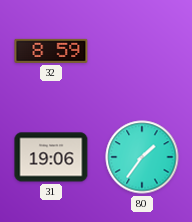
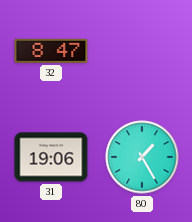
32: 8:59 -> 8:47 (51, 51)
80: 1:36 -> 1:25 (142, 157)
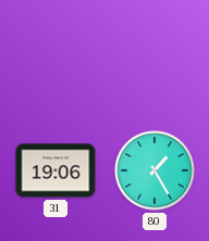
32: 8:47 -> none (51, 51)
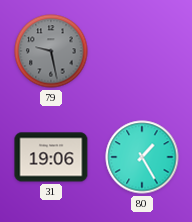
79: none -> 9:28 (51, 51)
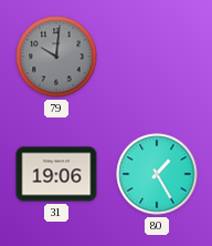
79: 9:28 -> 10:01 (56, 57)
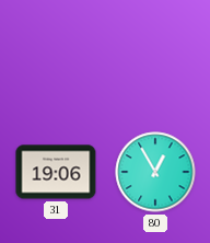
79: 10:01 -> none (56, 57)
80: 1:25 -> 12:55 (155, 172)
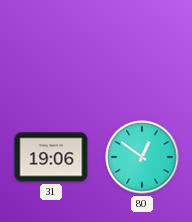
80: 12:55 -> 12:51 (142, 157)
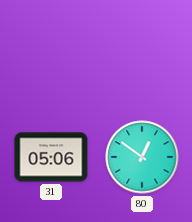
31: 19:06 -> 05:06 (51, 157)
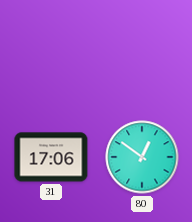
31: 05:06 -> 17:06 (51, 157)
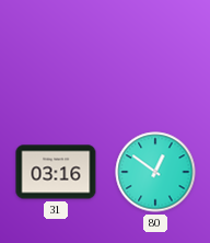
31: 17:06 -> 03:16 (56, 172)
